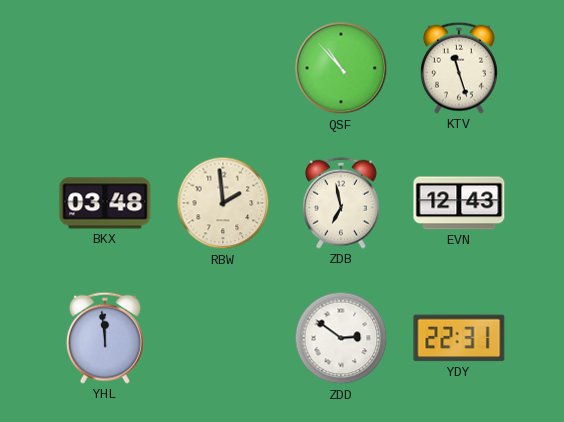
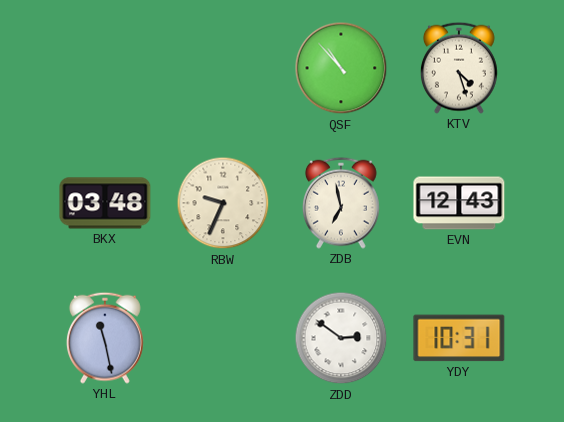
KTV: 11:27 -> 4:27 (459, 68)
RBW: 1:59 -> 9:34 (223, 203)
YHL: 11:59 -> 11:28 (105, 338)
YDY: 22:31 -> 10:31 (459, 338)
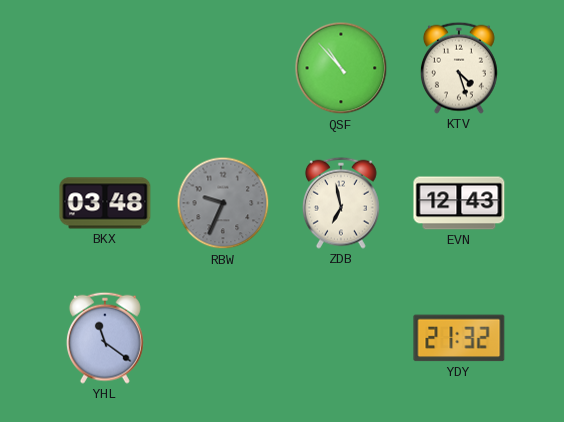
RBW dial: cream -> grey (223, 203)
YHL: 11:28 -> 11:21 (105, 338)
ZDD: 2:51 -> none (341, 338)
YDY: 10:31 -> 21:32 (459, 338)
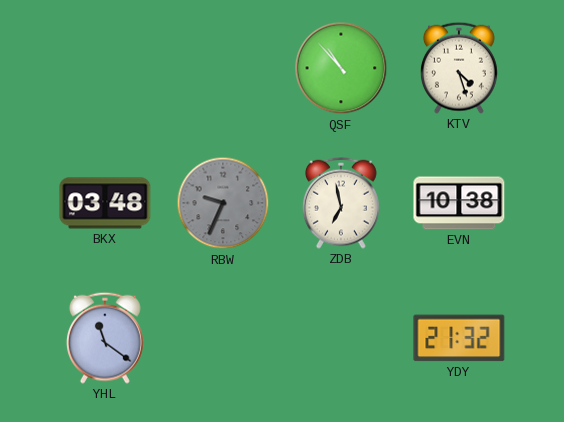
EVN: 12:43 -> 10:38 (459, 203)
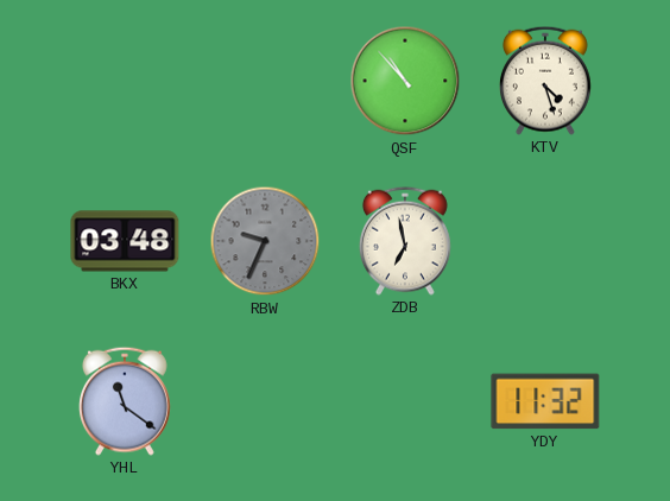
EVN: 10:38 -> none (459, 203)
YDY: 21:32 -> 11:32 (545, 401)
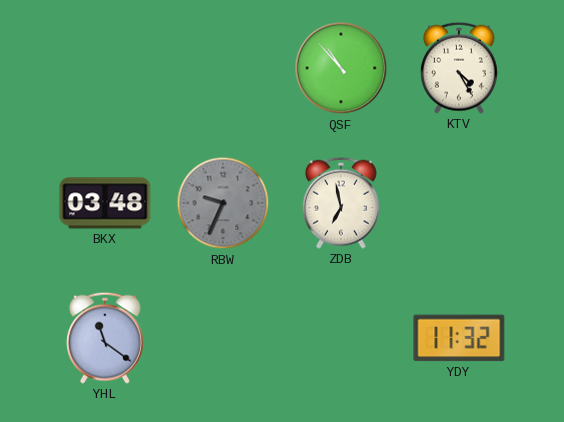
KTV: 4:27 -> 4:25 (459, 68)
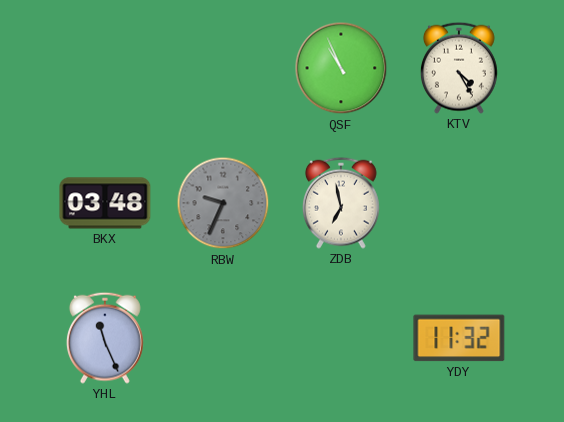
QSF: 10:53 -> 10:56 (341, 68)
YHL: 11:21 -> 11:26 (105, 338)
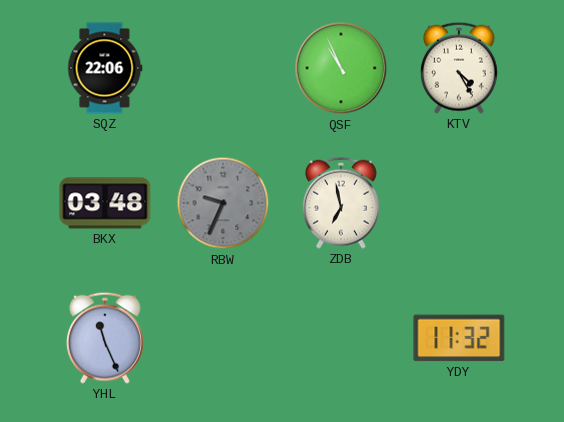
SQZ: none -> 22:06 (105, 68)
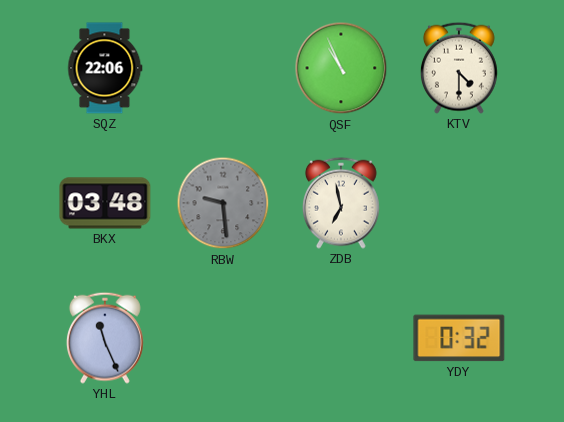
KTV: 4:25 -> 4:30 (459, 68)
RBW: 9:34 -> 9:29 (223, 203)
YDY: 11:32 -> 0:32 (459, 338)
